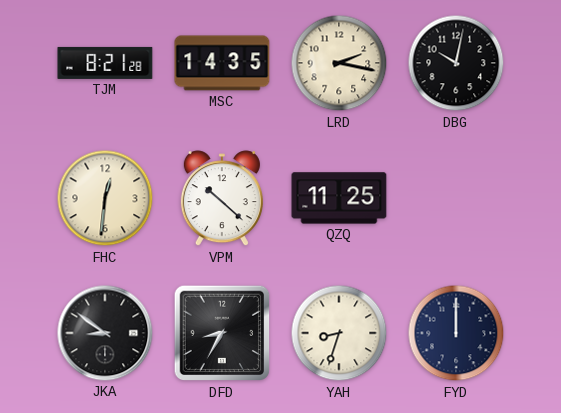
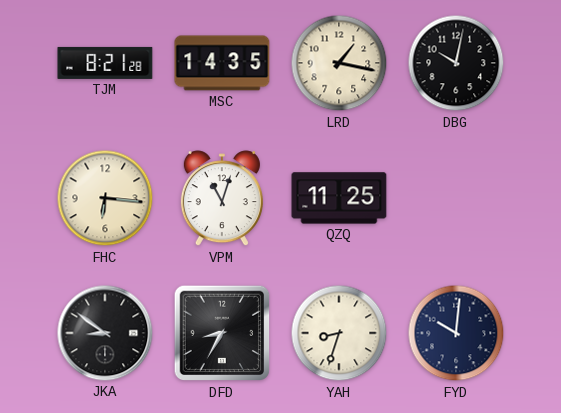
LRD: 2:17 -> 1:17 (339, 63)
FHC: 12:31 -> 6:16 (105, 198)
VPM: 10:22 -> 11:03 (222, 199)
FYD: 12:00 -> 10:01 (456, 333)
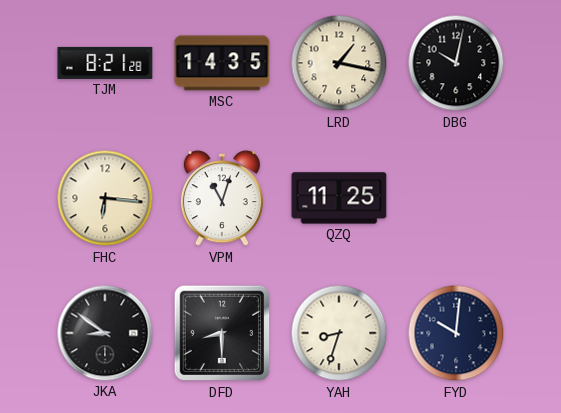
DFD: 8:35 -> 8:30 (222, 333)
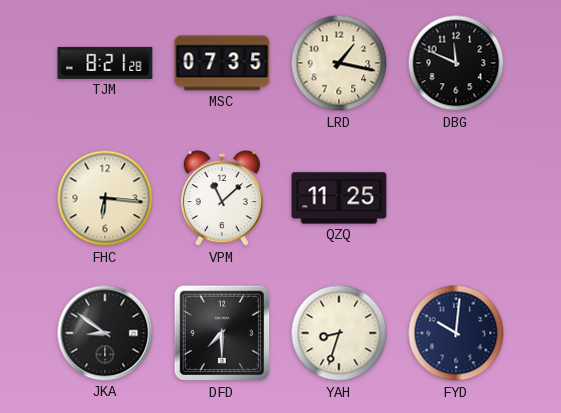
MSC: 14:35 -> 07:35 (222, 63)
DBG: 10:02 -> 11:49 (456, 63)
VPM: 11:03 -> 11:08 (222, 199)
DFD: 8:30 -> 7:30 (222, 333)
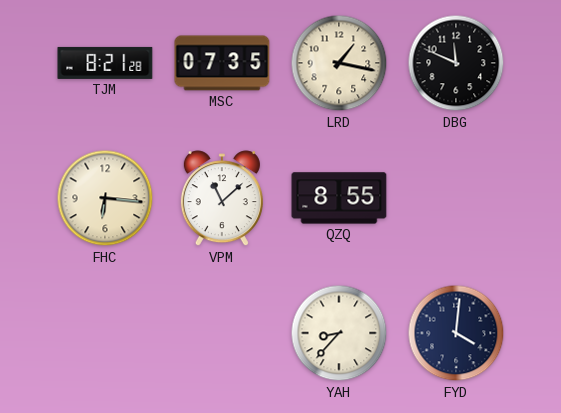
QZQ: 11:25 -> 8:55 (339, 198)
JKA: 8:51 -> none (105, 333)
DFD: 7:30 -> none (222, 333)
YAH: 8:33 -> 8:37 (339, 333)
FYD: 10:01 -> 4:01 (456, 333)
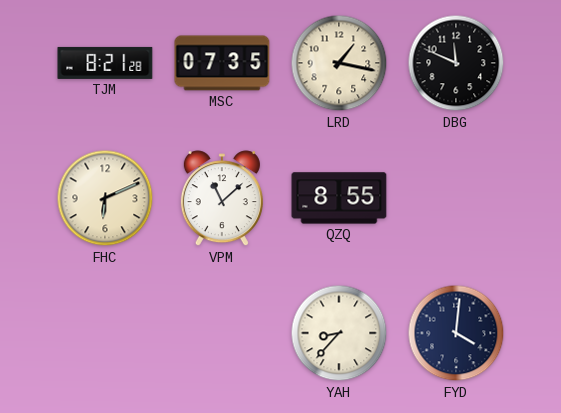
FHC: 6:16 -> 6:11 (105, 198)
